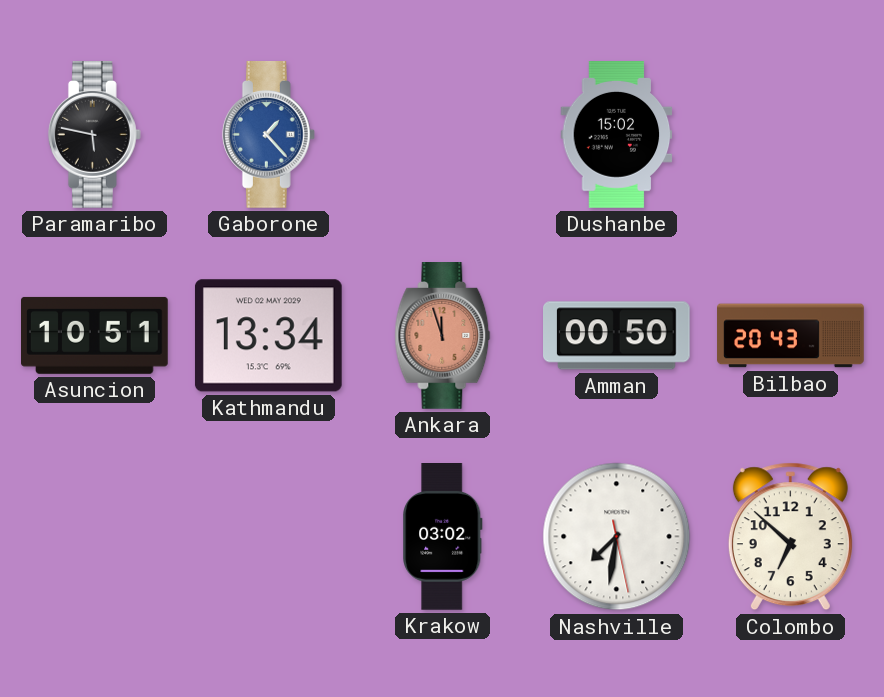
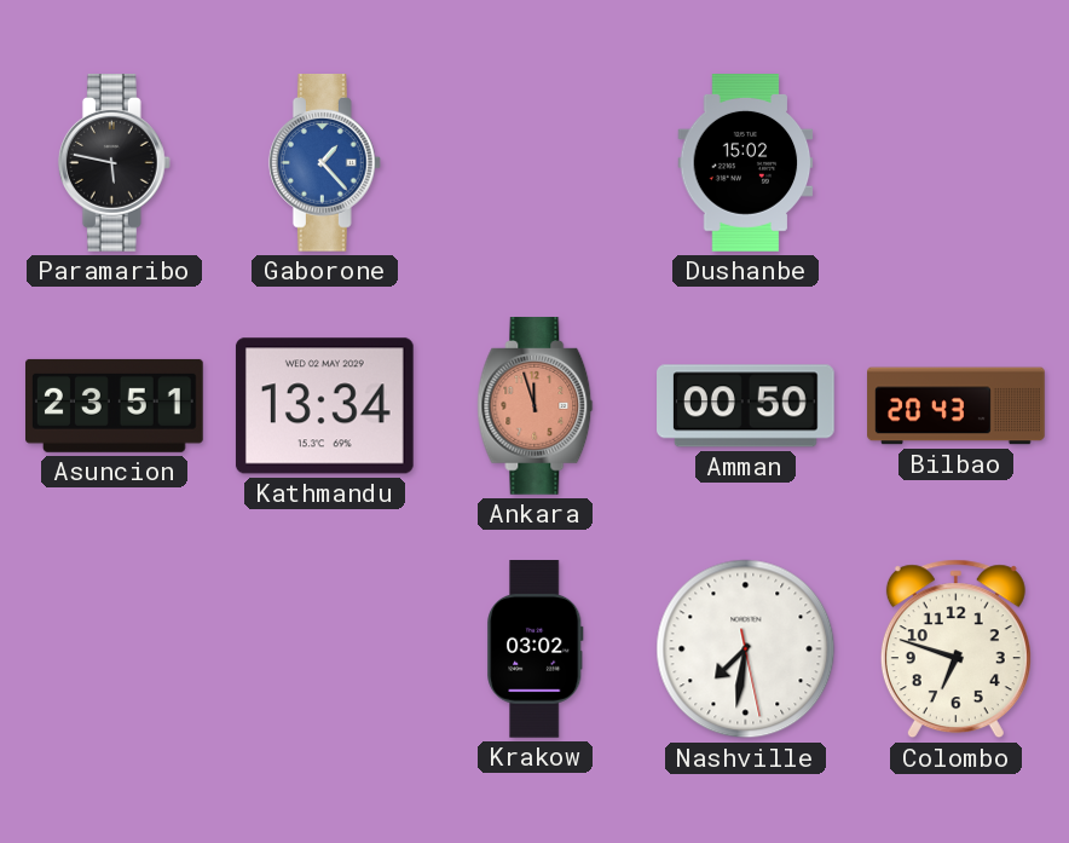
Asuncion: 10:51 -> 23:51 (115, 405)
Colombo: 6:52 -> 6:48 (955, 649)
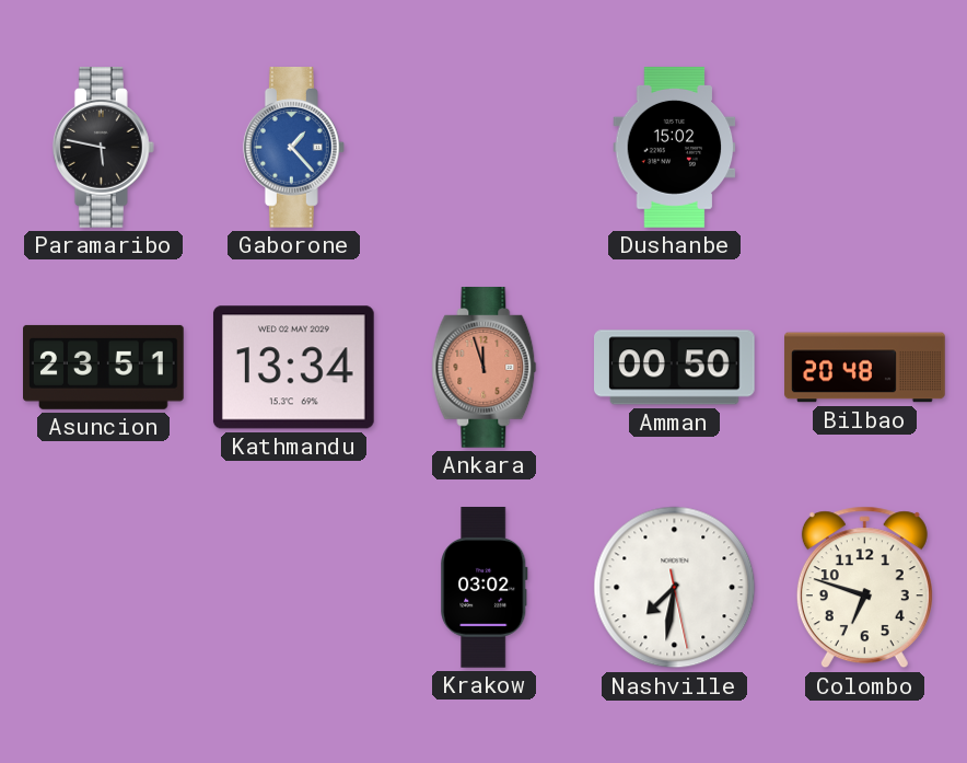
Bilbao: 20:43 -> 20:48 (865, 368)
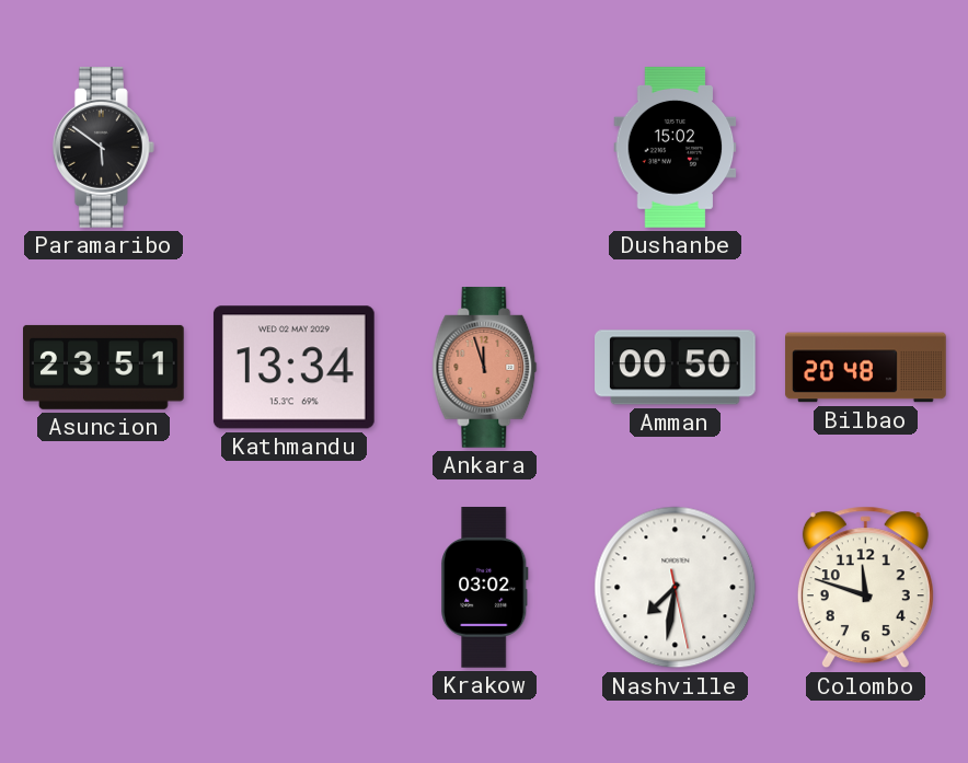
Paramaribo: 5:47 -> 5:51 (103, 148)
Gaborone: 1:23 -> none (293, 148)
Colombo: 6:48 -> 11:48 (865, 588)
